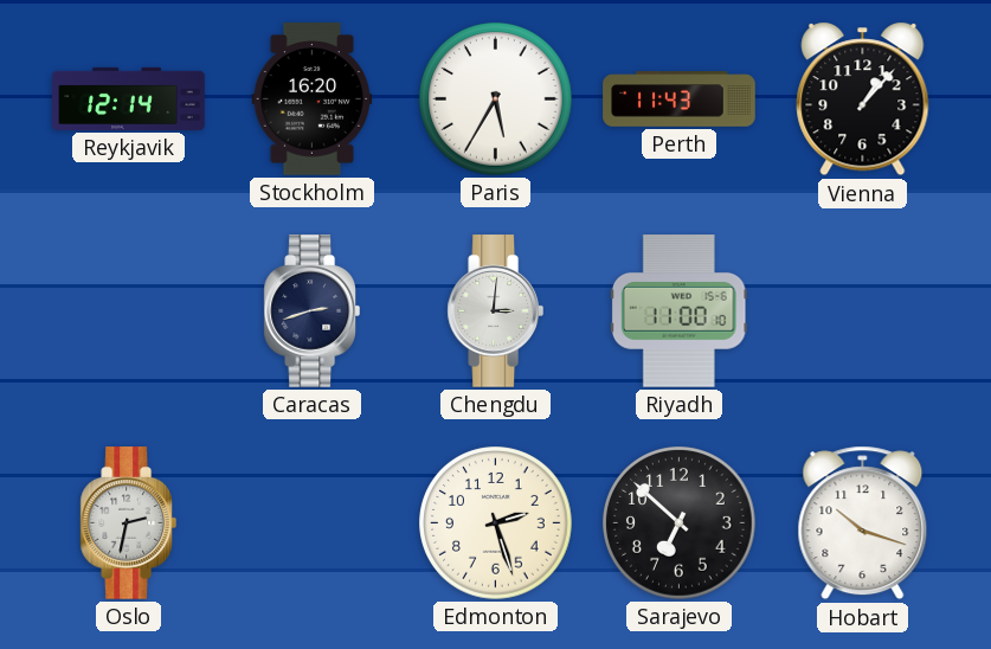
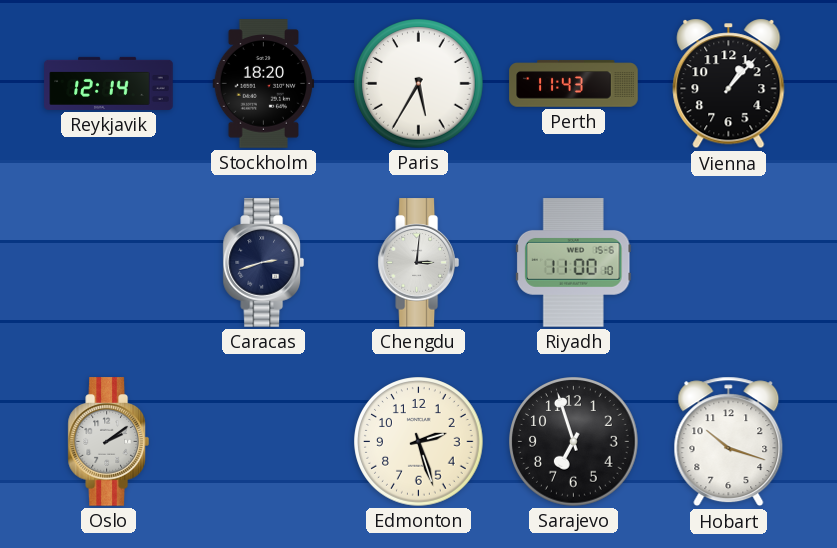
Stockholm: 16:20 -> 18:20 (264, 84)
Oslo: 2:32 -> 2:09 (108, 442)
Sarajevo: 6:52 -> 6:57 (574, 442)
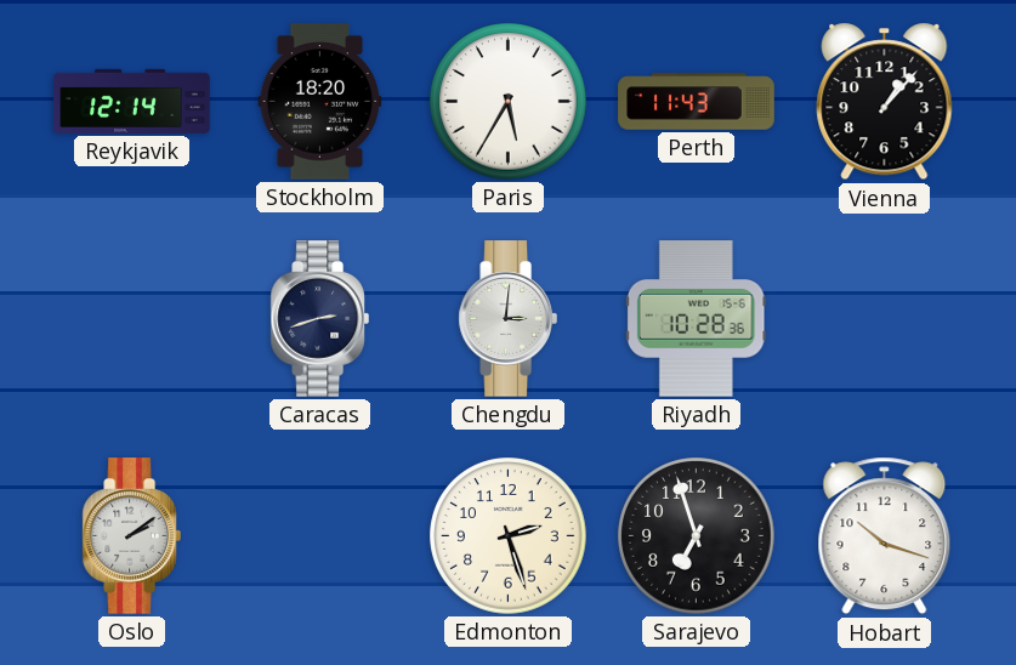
Riyadh: 11:00 -> 10:28 (696, 319)
